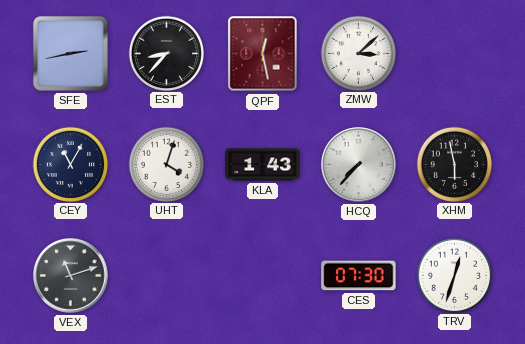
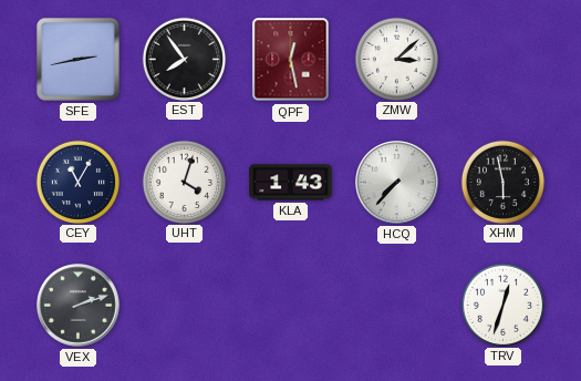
EST: 8:37 -> 7:54 (184, 59)
VEX: 11:12 -> 2:12 (79, 306)
CES: 07:30 -> none (359, 276)
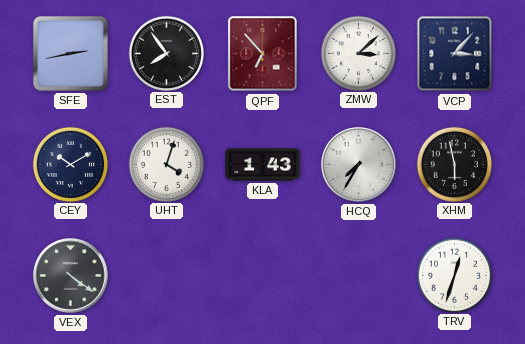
QPF: 12:28 -> 6:53 (263, 54)
VCP: none -> 3:07 (455, 54)
CEY: 11:05 -> 10:10 (70, 164)
HCQ: 7:37 -> 7:35 (359, 165)
VEX: 2:12 -> 4:21 (71, 276)
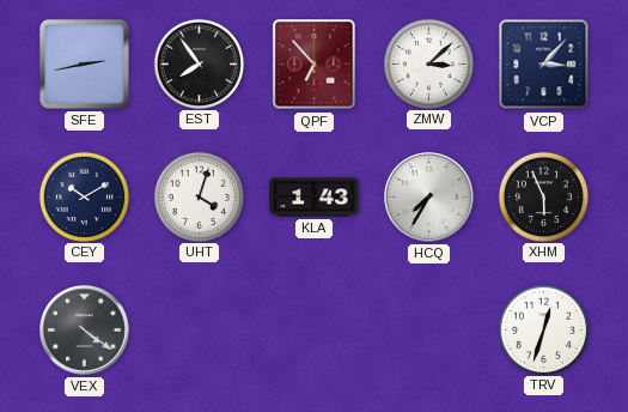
XHM: 5:58 -> 5:56 (543, 196)
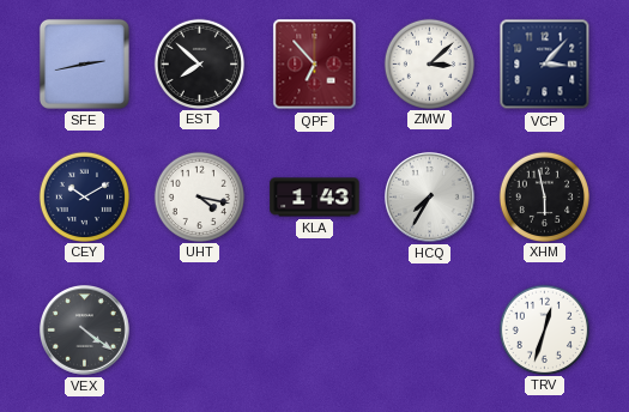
EST: 7:54 -> 7:52 (199, 63)
UHT: 4:03 -> 4:17 (199, 196)
XHM: 5:56 -> 5:58 (544, 196)
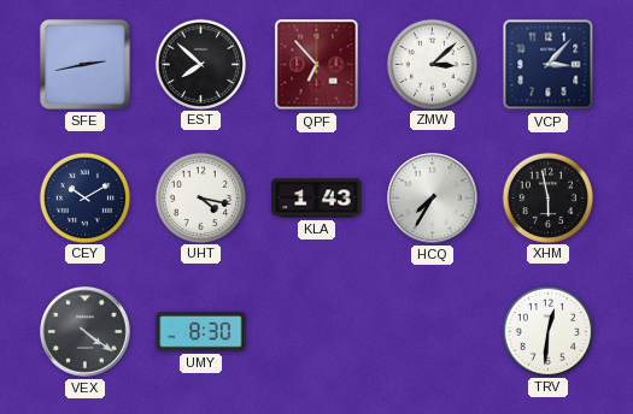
UMY: none -> 8:30 (201, 332)
TRV: 12:33 -> 12:31 (547, 331)
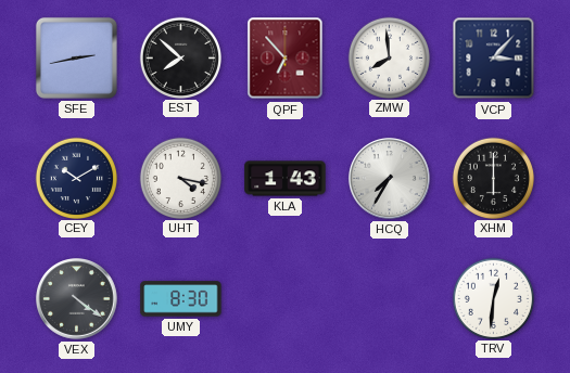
ZMW: 3:08 -> 7:59 (389, 57)
XHM: 5:58 -> 6:00 (493, 178)
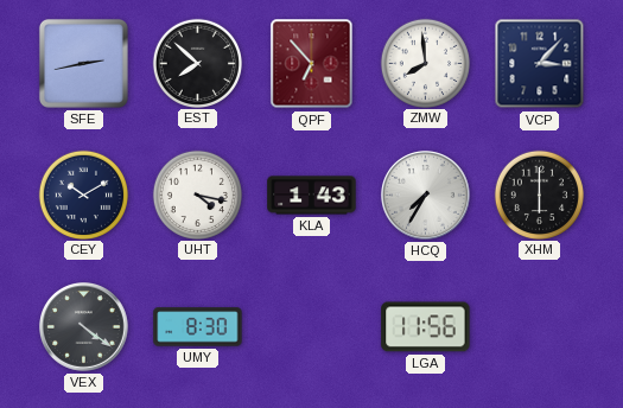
LGA: none -> 11:56 (426, 327)
TRV: 12:31 -> none (493, 298)
